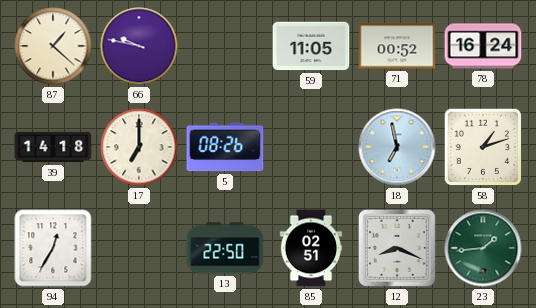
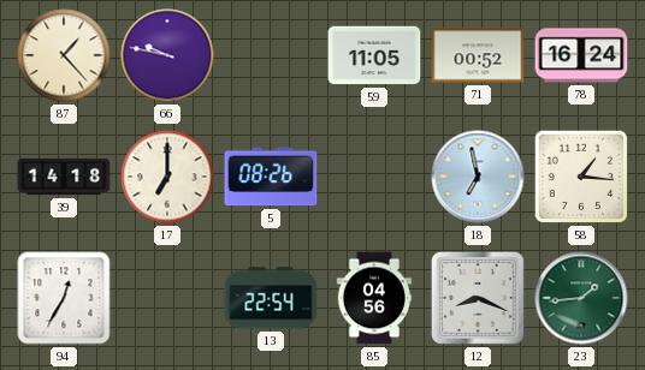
87: 1:22 -> 1:23 (64, 55)
58: 1:12 -> 1:16 (581, 177)
13: 22:50 -> 22:54 (271, 298)
85: 02:51 -> 04:56 (374, 298)
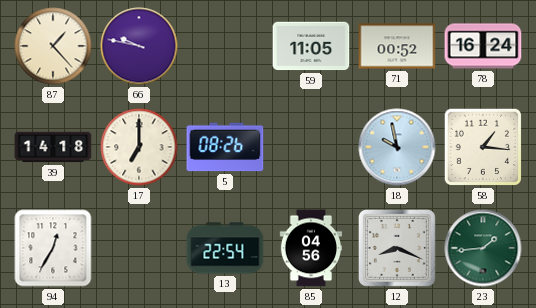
18: 6:58 -> 9:58 (397, 147)
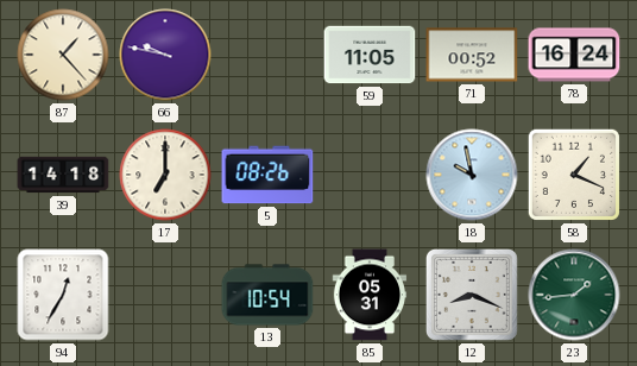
58: 1:16 -> 1:19 (574, 175)
13: 22:54 -> 10:54 (267, 295)
85: 04:56 -> 05:31 (370, 295)
